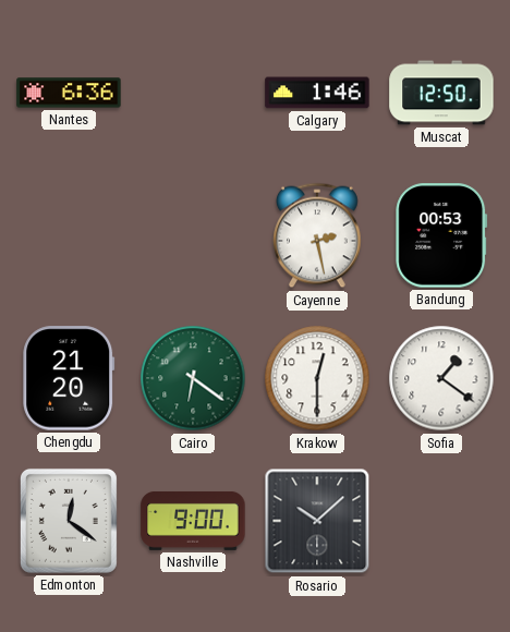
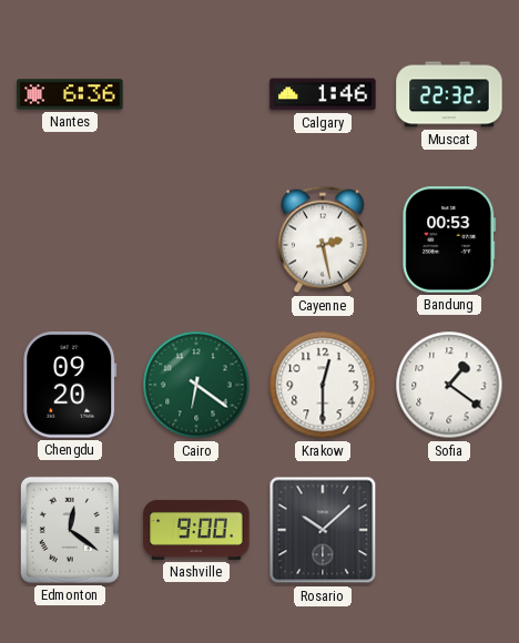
Muscat: 12:50 -> 22:32 (449, 94)
Chengdu: 21:20 -> 09:20 (70, 385)
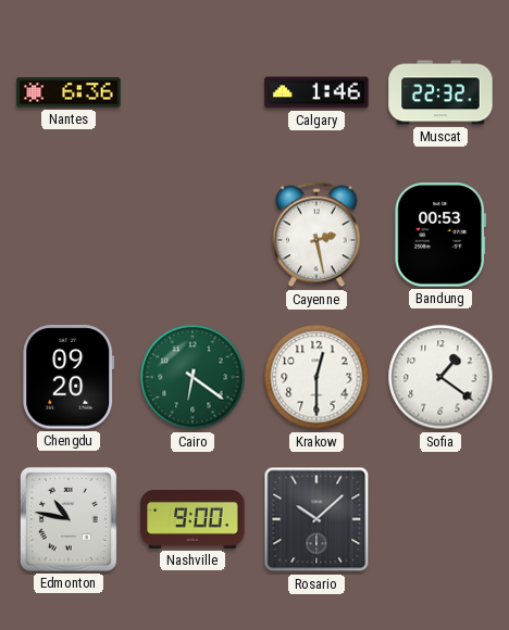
Edmonton: 12:21 -> 10:47 (69, 519)
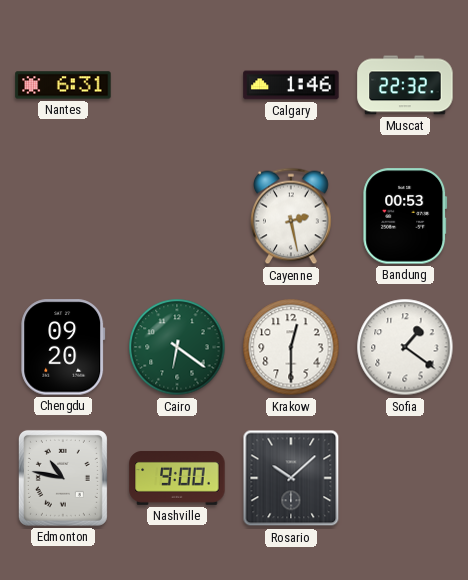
Nantes: 6:36 -> 6:31 (63, 85)
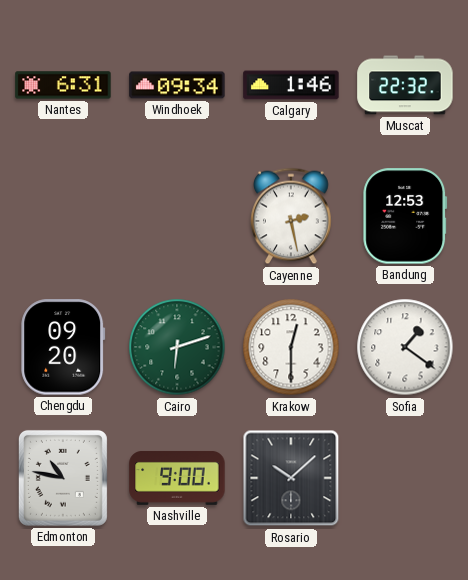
Windhoek: none -> 09:34 (177, 85)
Bandung: 00:53 -> 12:53 (405, 216)
Cairo: 6:21 -> 6:12 (177, 347)
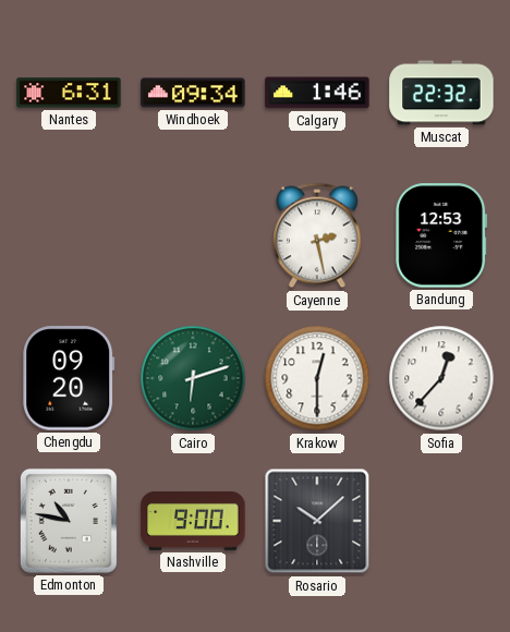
Sofia: 1:21 -> 12:37 (441, 378)
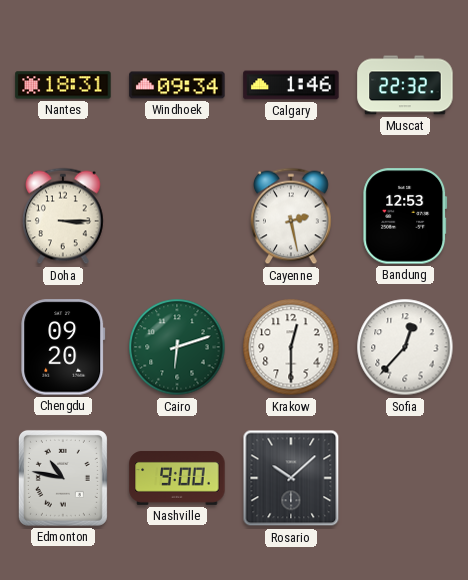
Nantes: 6:31 -> 18:31 (63, 85)
Doha: none -> 3:15 (64, 216)
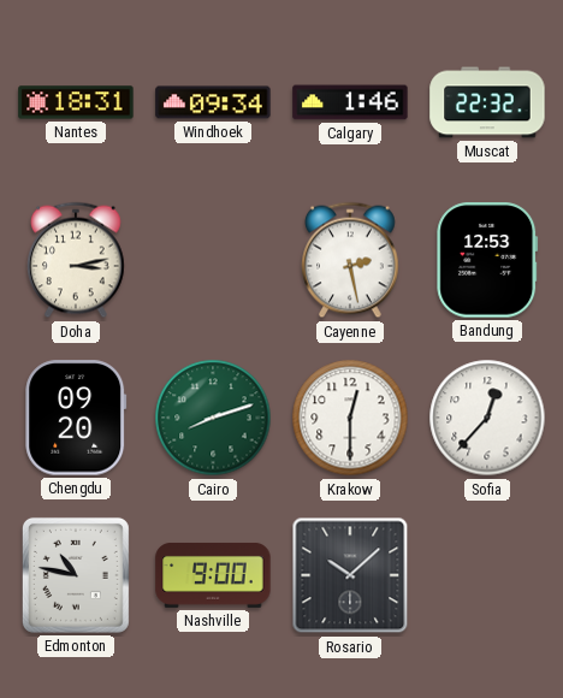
Doha: 3:15 -> 3:13 (77, 260)
Cairo: 6:12 -> 8:12 (213, 418)
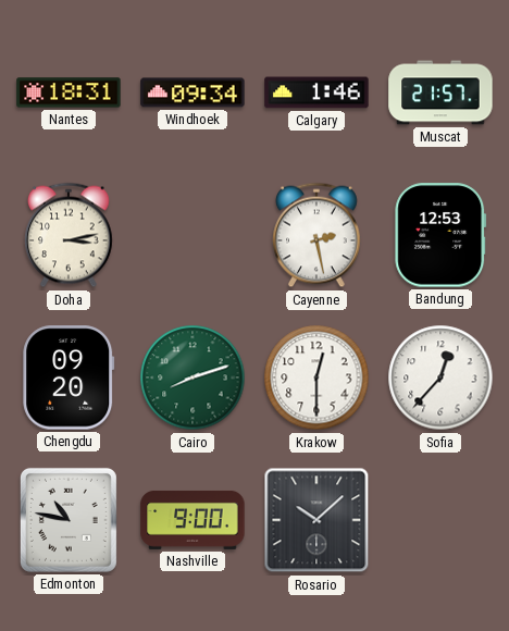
Muscat: 22:32 -> 21:57 (440, 92)
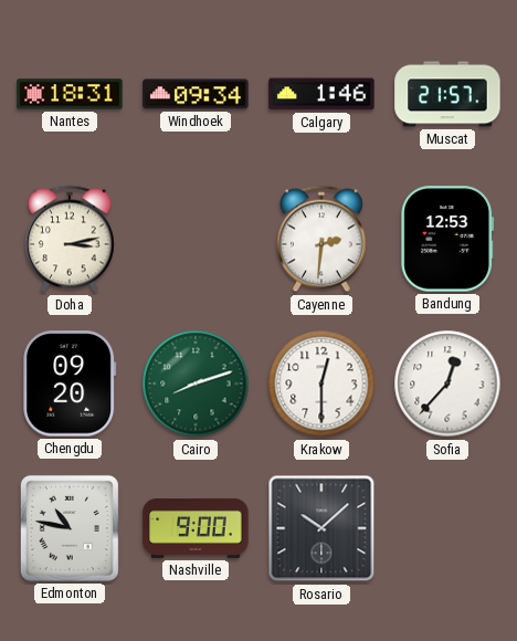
Cayenne: 2:28 -> 2:31 (323, 239)
